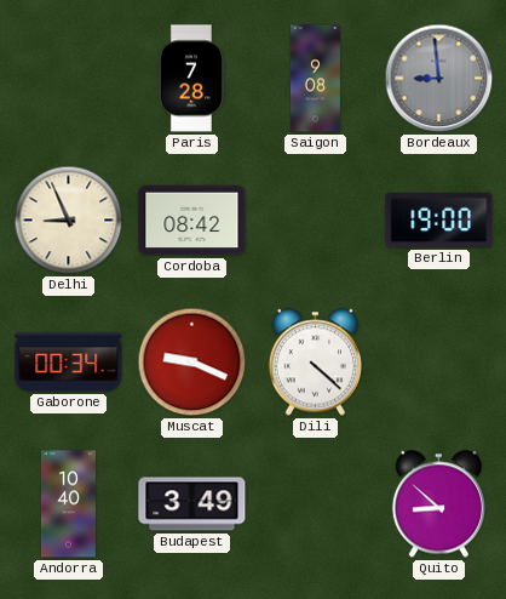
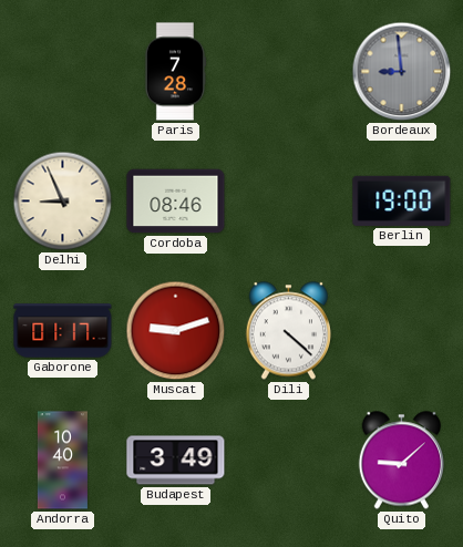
Saigon: 9:08 -> none (315, 79)
Cordoba: 08:42 -> 08:46 (176, 202)
Gaborone: 00:34 -> 01:17 (63, 331)
Muscat: 9:19 -> 9:12 (176, 331)
Quito: 8:52 -> 9:08 (401, 461)
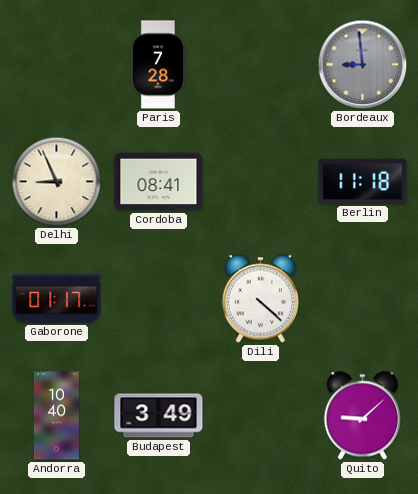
Cordoba: 08:46 -> 08:41 (159, 182)
Berlin: 19:00 -> 11:18 (363, 181)
Muscat: 9:12 -> none (176, 331)
